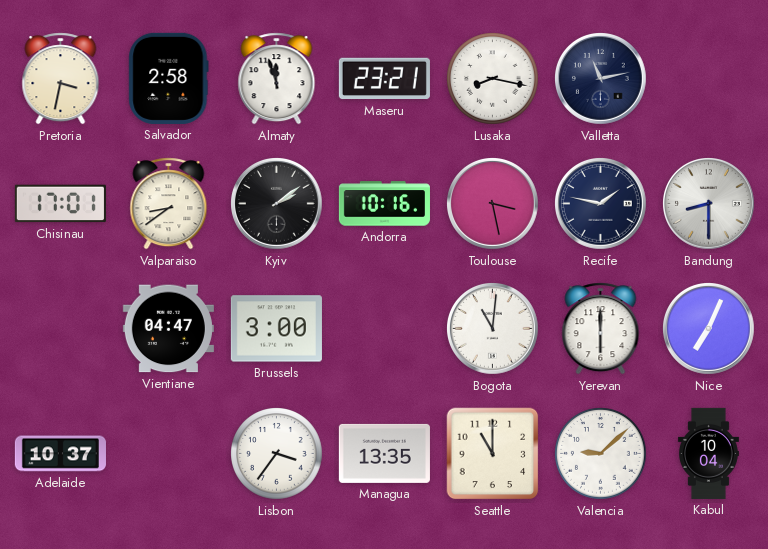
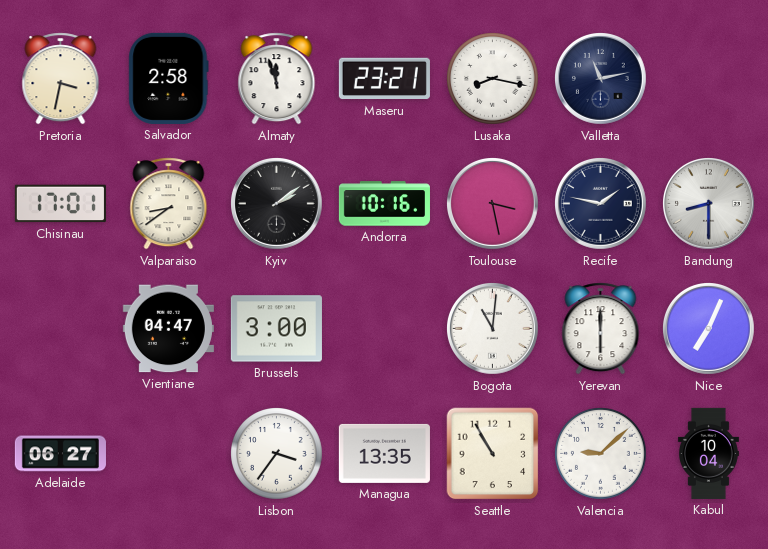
Adelaide: 10:37 -> 06:27 (60, 454)
Seattle: 11:00 -> 10:55 (493, 454)
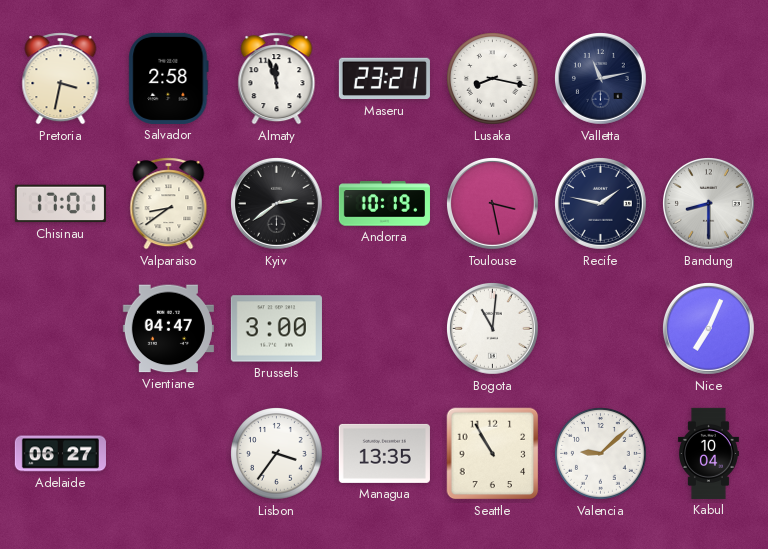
Kyiv: 2:09 -> 2:39 (277, 204)
Andorra: 10:16 -> 10:19 (384, 204)
Yerevan: 6:00 -> none (601, 329)
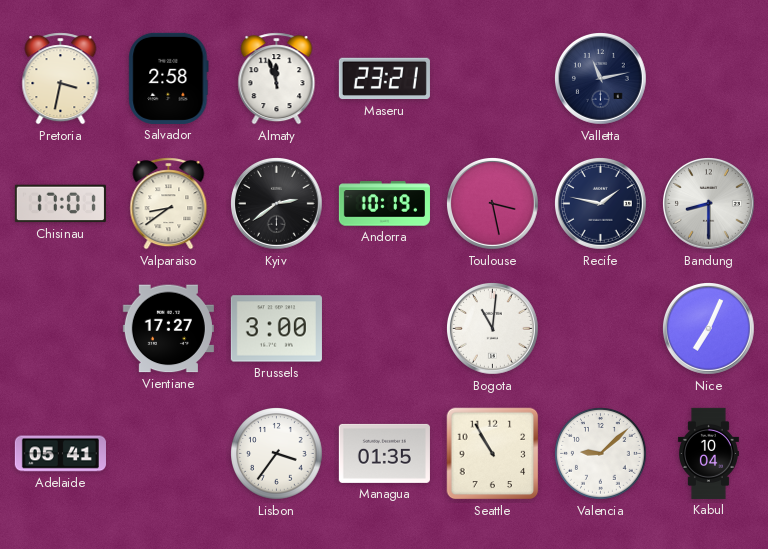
Lusaka: 8:17 -> none (493, 79)
Vientiane: 04:47 -> 17:27 (168, 329)
Adelaide: 06:27 -> 05:41 (60, 454)
Managua: 13:35 -> 01:35 (384, 453)
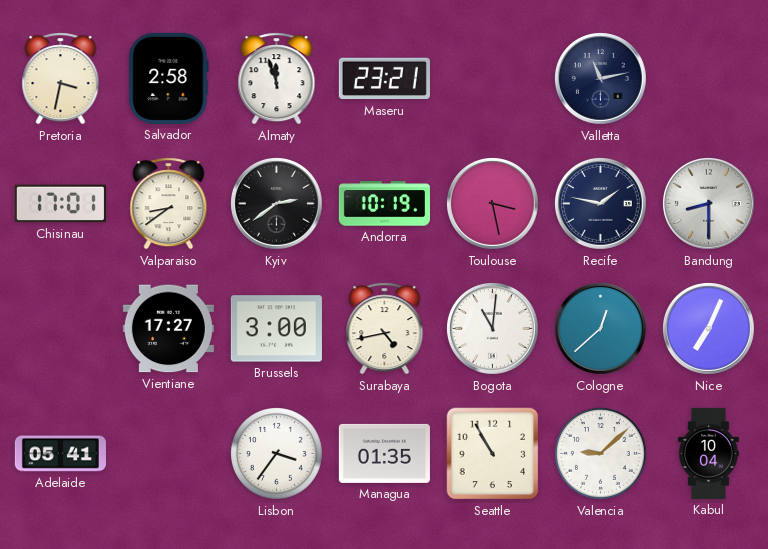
Surabaya: none -> 4:43 (385, 329)
Cologne: none -> 12:38 (601, 329)
